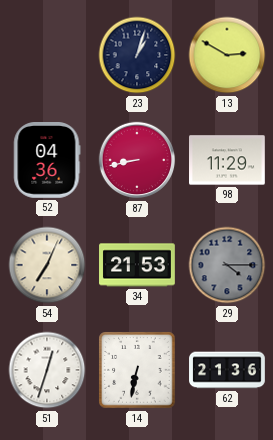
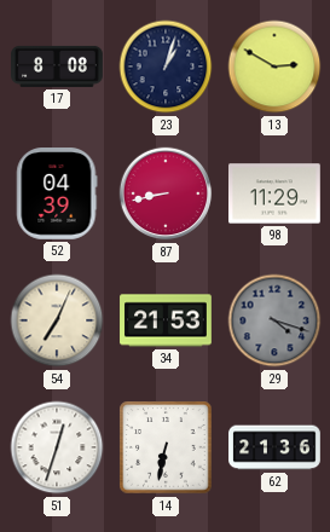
17: none -> 8:08 (57, 66)
52: 04:36 -> 04:39 (57, 195)
29: 4:15 -> 4:18 (274, 320)
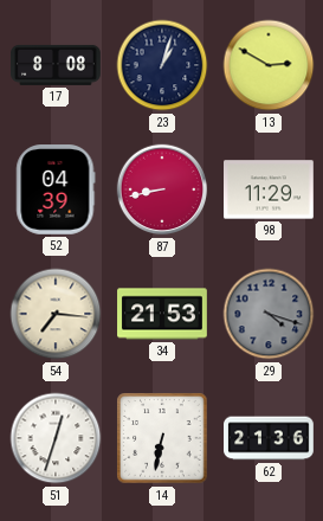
54: 7:04 -> 7:16 (56, 314)
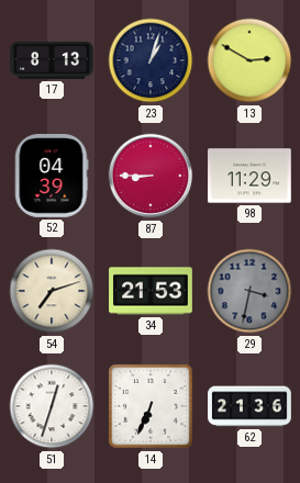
17: 8:08 -> 8:13 (52, 60)
87: 8:43 -> 8:45 (151, 176)
54: 7:16 -> 7:12 (52, 291)
29: 4:18 -> 3:32 (249, 291)
14: 6:32 -> 6:34 (151, 406)
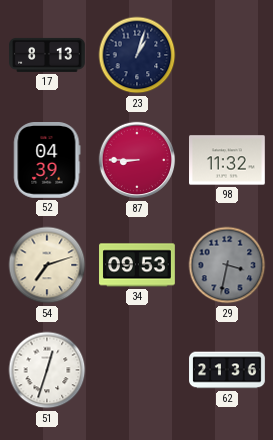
13: 2:50 -> none (249, 60)
98: 11:29 -> 11:32 (228, 160)
34: 21:53 -> 09:53 (137, 265)
14: 6:34 -> none (151, 406)
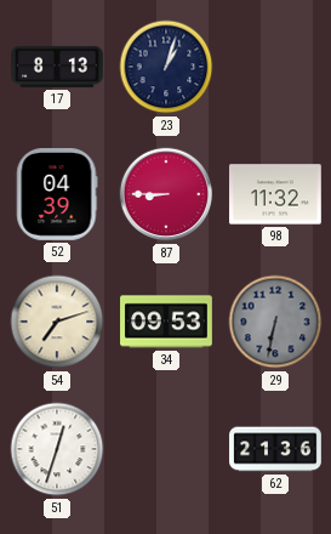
29: 3:32 -> 6:32 (275, 322)
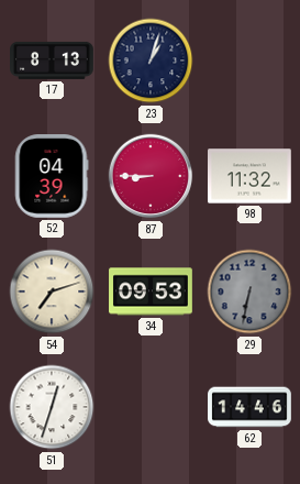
62: 21:36 -> 14:46 (249, 407)
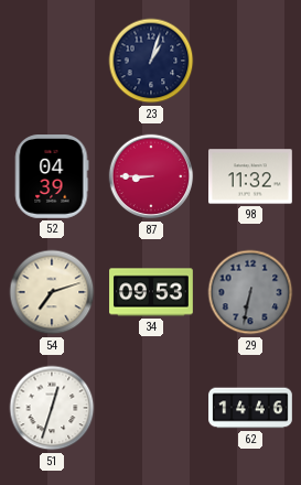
17: 8:13 -> none (52, 61)
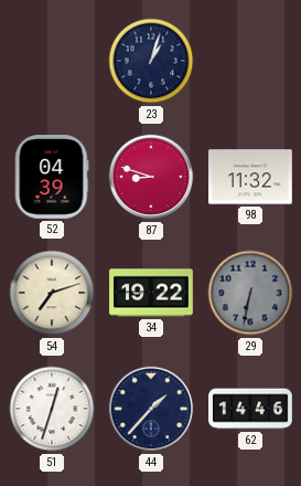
87: 8:45 -> 8:48 (151, 177)
34: 09:53 -> 19:22 (151, 293)
44: none -> 1:37 (151, 409)
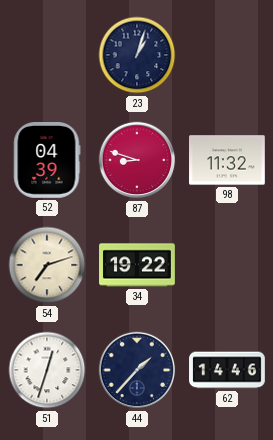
29: 6:32 -> none (250, 293)
